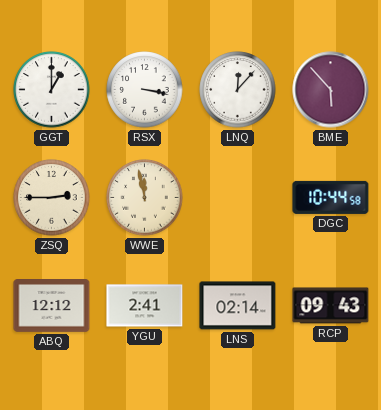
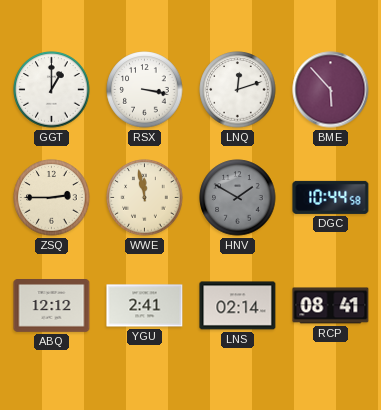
LNQ: 12:07 -> 12:12 (238, 90)
HNV: none -> 1:50 (238, 198)
RCP: 09:43 -> 08:41 (331, 306)
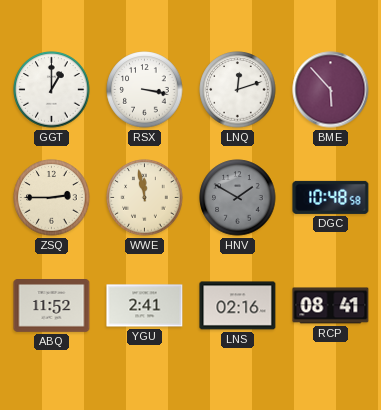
DGC: 10:44 -> 10:48 (331, 197)
ABQ: 12:12 -> 11:52 (52, 306)
LNS: 02:14 -> 02:16 (238, 306)
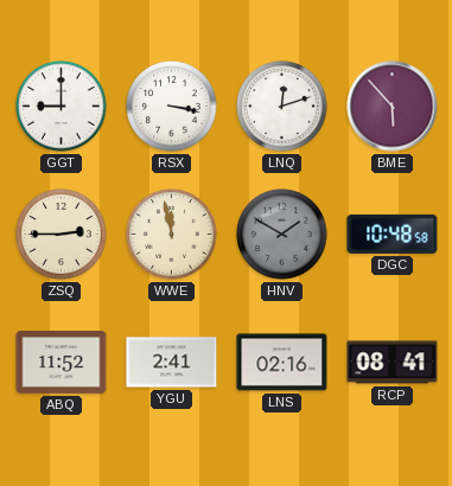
GGT: 1:00 -> 9:00 (62, 107)
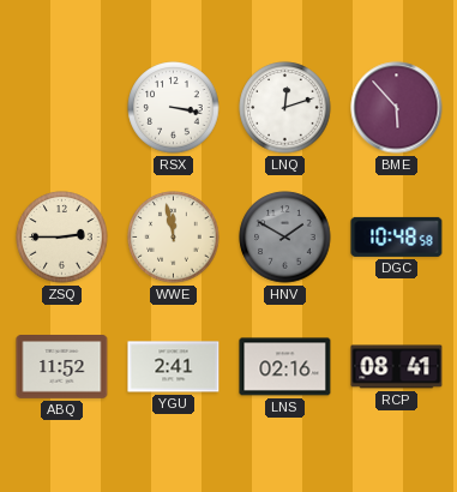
GGT: 9:00 -> none (62, 107)
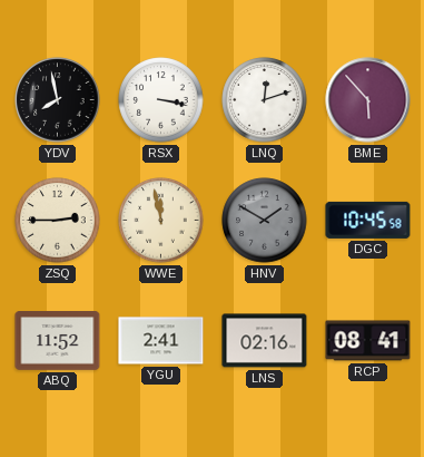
YDV: none -> 7:58 (58, 100)
DGC: 10:48 -> 10:45 (368, 220)
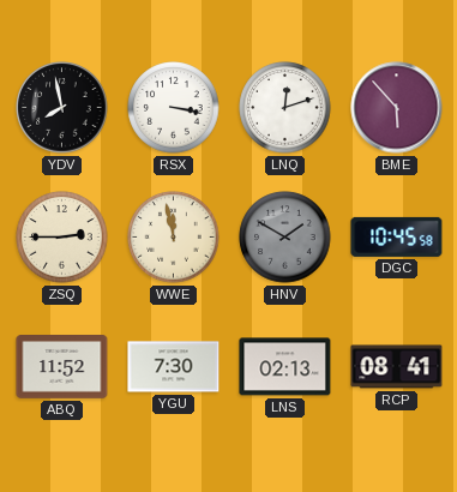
YGU: 2:41 -> 7:30 (174, 367)
LNS: 02:16 -> 02:13 (285, 367)
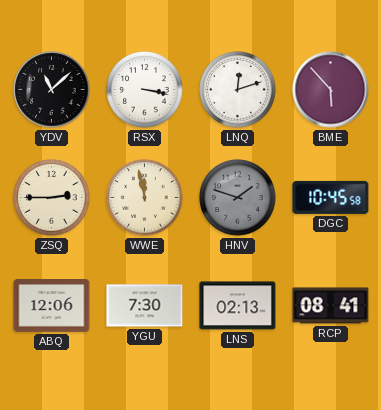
YDV: 7:58 -> 11:08 (52, 90)
HNV: 1:50 -> 1:48 (238, 198)
ABQ: 11:52 -> 12:06 (52, 306)
